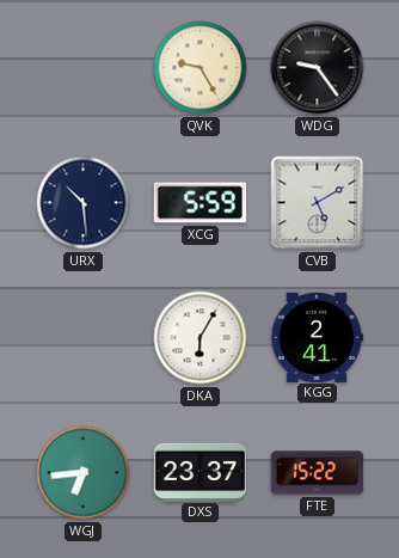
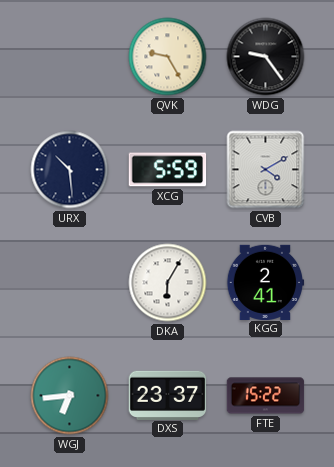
CVB: 5:10 -> 4:10 (266, 170)
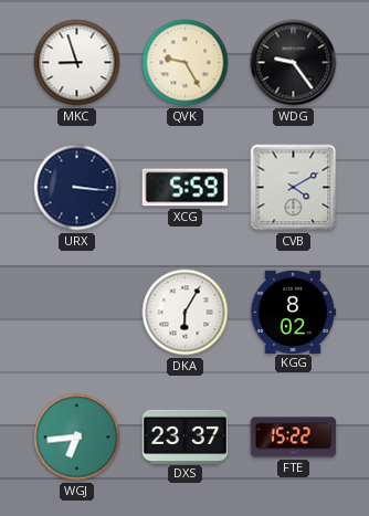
MKC: none -> 8:57 (77, 63)
URX: 10:29 -> 3:16 (77, 188)
KGG: 2:41 -> 8:02 (293, 312)
